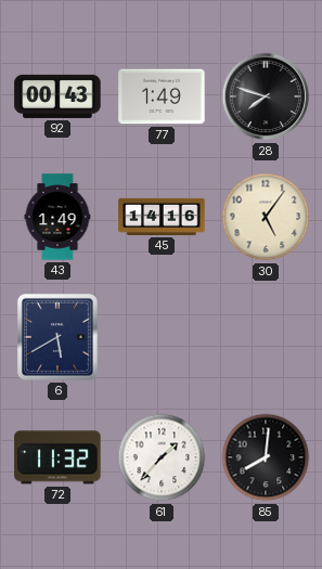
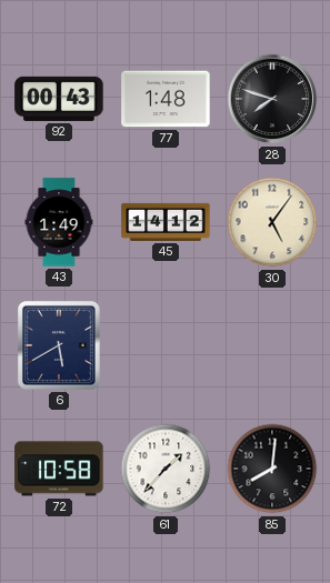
77: 1:49 -> 1:48 (166, 99)
45: 14:16 -> 14:12 (166, 222)
72: 11:32 -> 10:58 (59, 469)
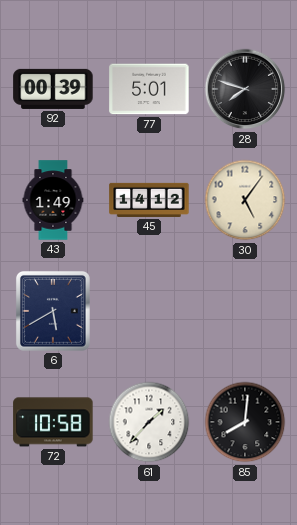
92: 00:43 -> 00:39 (53, 89)
77: 1:48 -> 5:01 (149, 89)
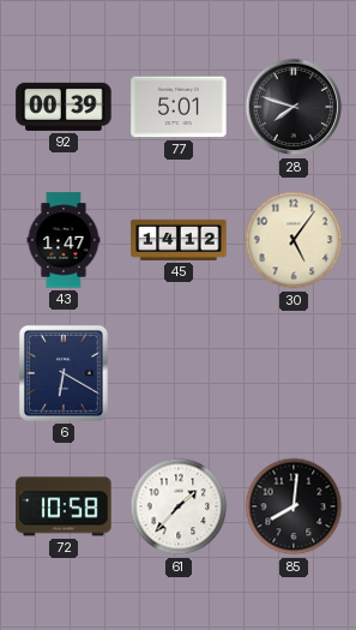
43: 1:49 -> 1:47 (64, 240)
6: 5:40 -> 6:20 (64, 373)
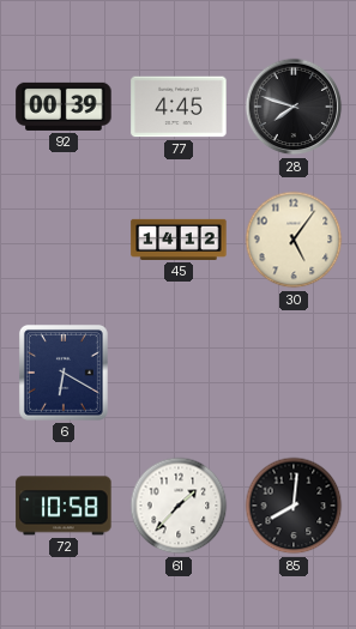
77: 5:01 -> 4:45 (179, 107)
43: 1:47 -> none (64, 240)
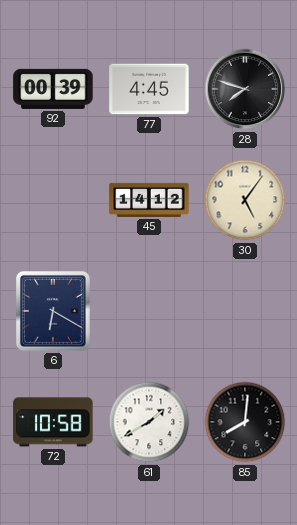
61: 1:37 -> 1:40 (149, 422)
